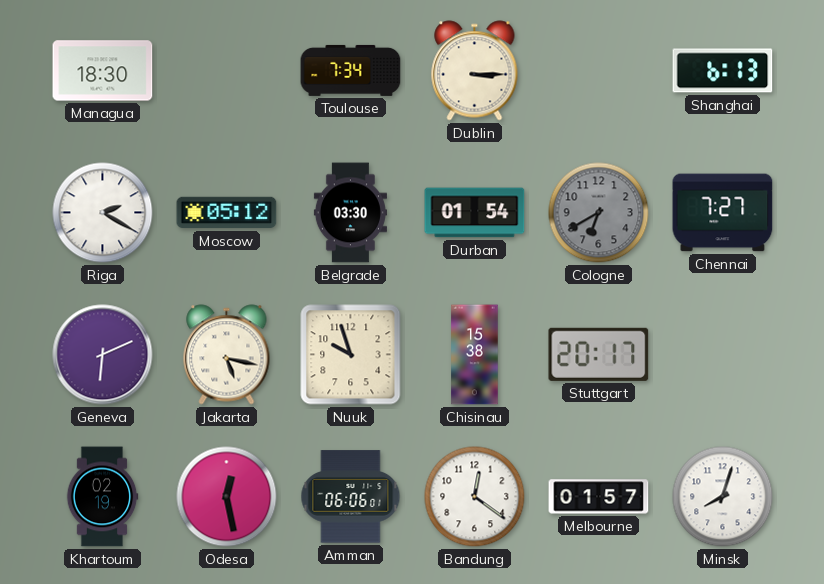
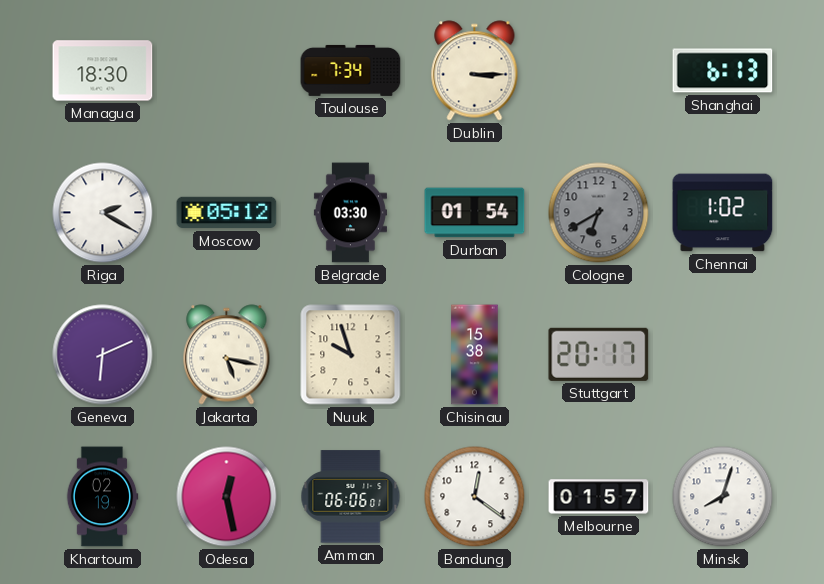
Chennai: 7:27 -> 1:02 (723, 213)
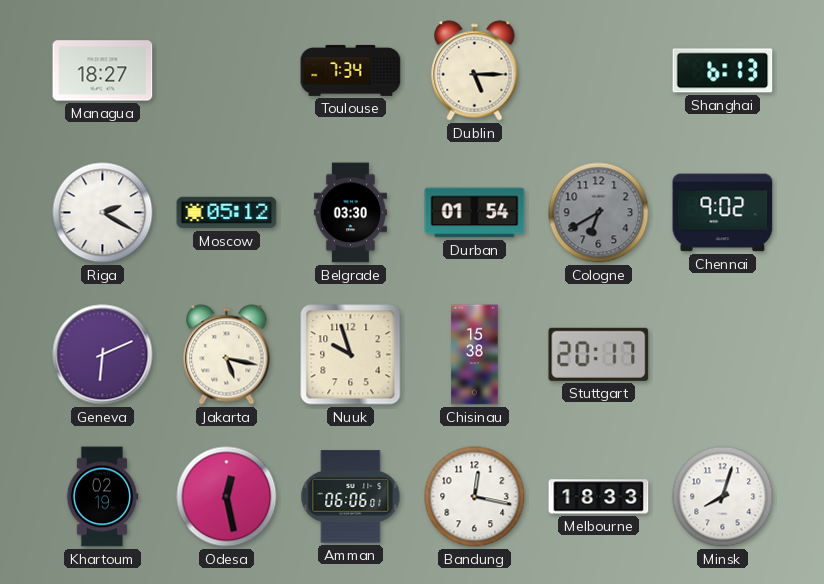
Managua: 18:30 -> 18:27 (103, 71)
Dublin: 3:15 -> 5:15 (475, 71)
Chennai: 1:02 -> 9:02 (723, 213)
Bandung: 12:21 -> 12:17 (475, 497)
Melbourne: 01:57 -> 18:33 (599, 497)
